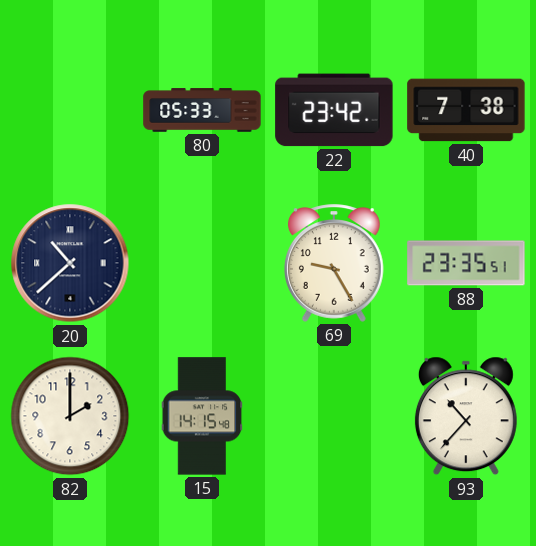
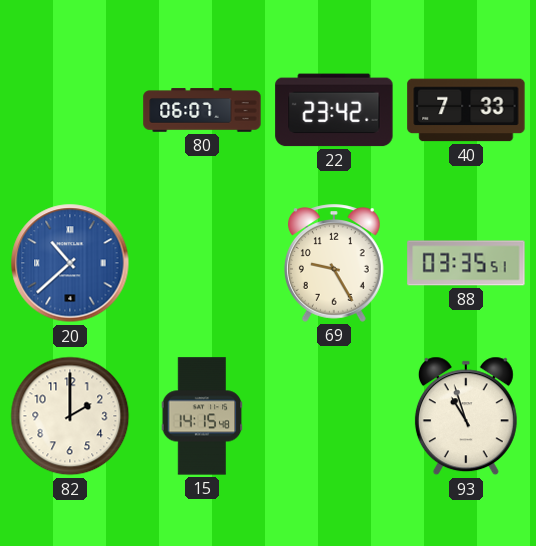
80: 05:33 -> 06:07 (202, 110)
40: 7:38 -> 7:33 (466, 110)
20 dial: navy -> blue (70, 263)
88: 23:35 -> 03:35 (466, 263)
93: 10:37 -> 10:57 (466, 416)
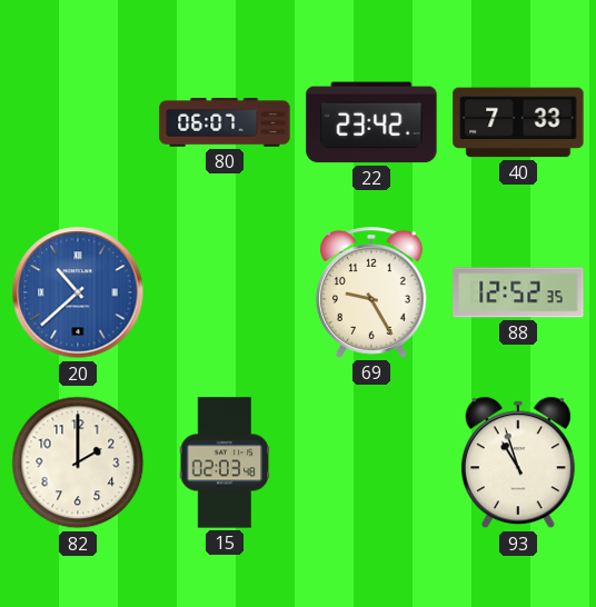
88: 03:35 -> 12:52 (518, 292)
15: 14:15 -> 02:03 (225, 462)
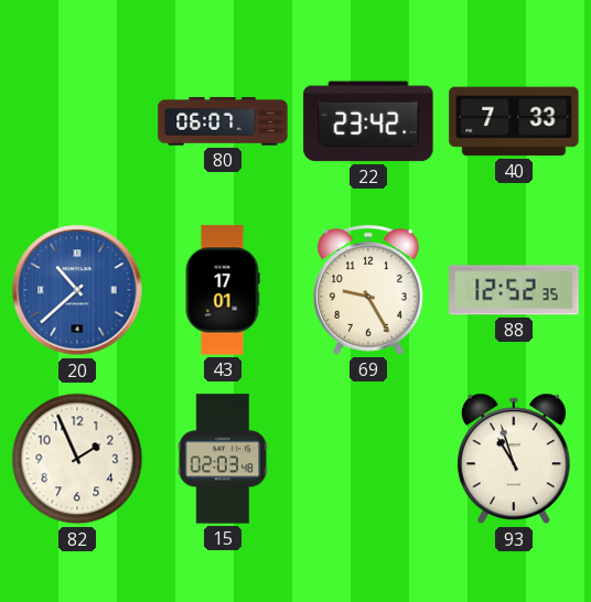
43: none -> 17:01 (223, 290)
82: 2:00 -> 1:56 (77, 459)
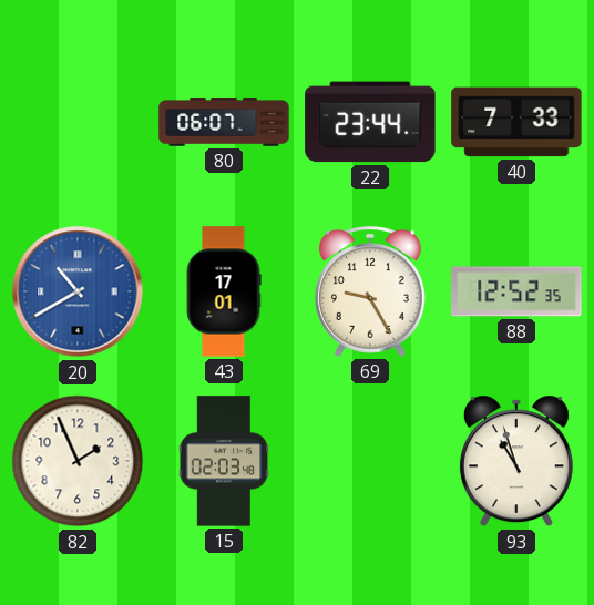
22: 23:42 -> 23:44 (370, 122)
20: 10:38 -> 10:40 (78, 291)
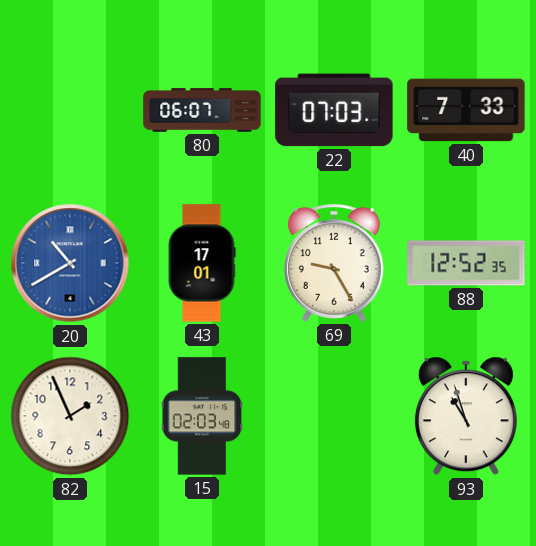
22: 23:44 -> 07:03 (334, 110)
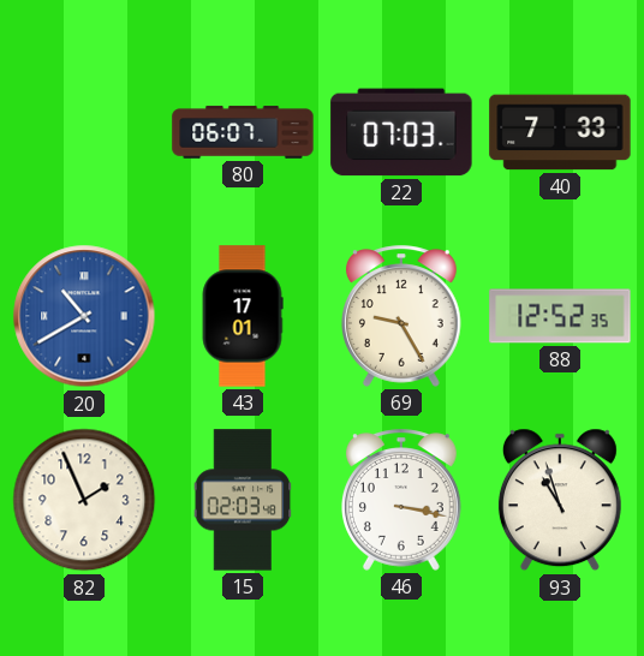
46: none -> 3:17 (401, 500)
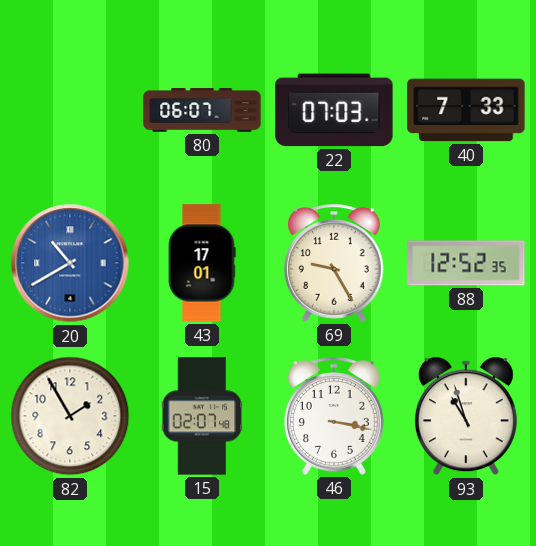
82: 1:56 -> 1:55 (70, 416)
15: 02:03 -> 02:07 (202, 416)
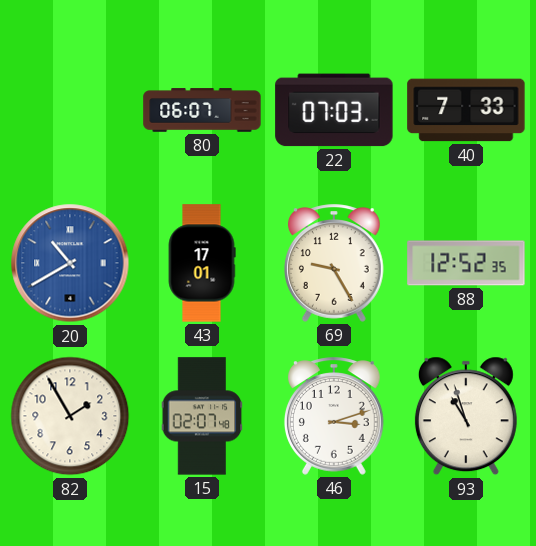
46: 3:17 -> 3:12 (334, 416)
